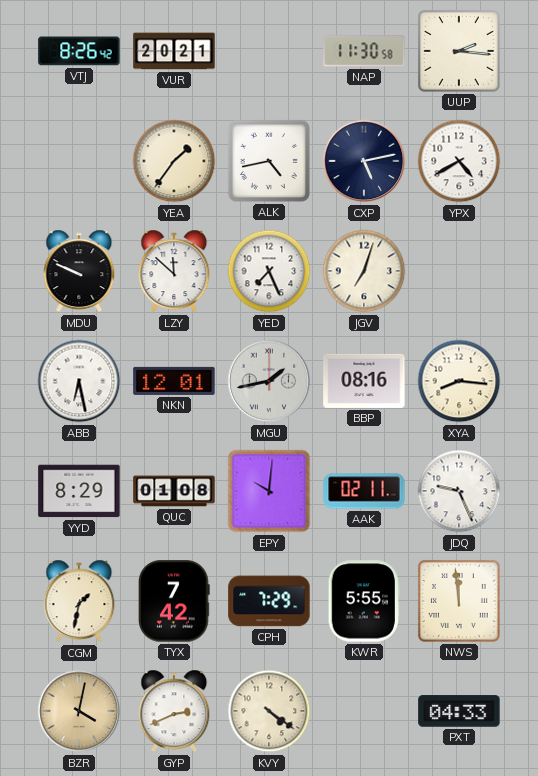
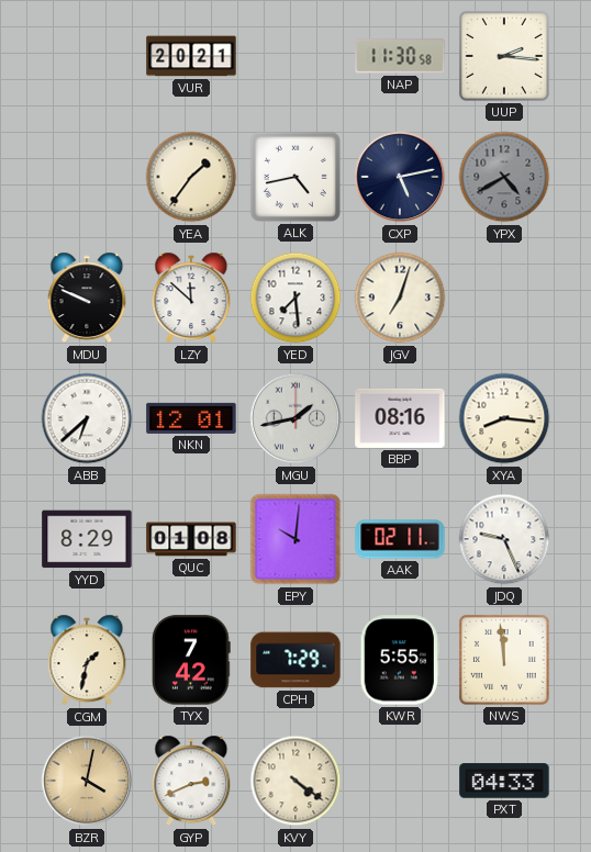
VTJ: 8:26 -> none (79, 51)
YPX dial: white -> grey (504, 177)
YED: 7:26 -> 7:29 (295, 298)
ABB: 6:28 -> 6:38 (87, 418)
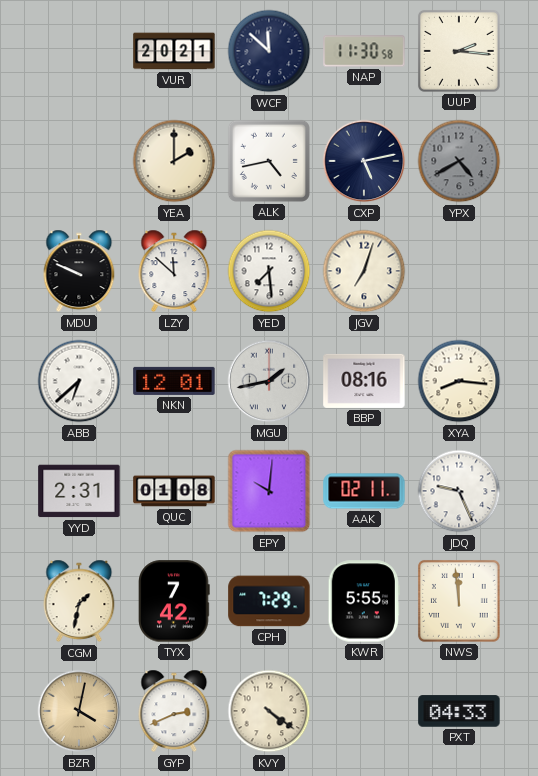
WCF: none -> 11:52 (269, 51)
YEA: 1:36 -> 2:00 (174, 161)
YYD: 8:29 -> 2:31 (79, 491)
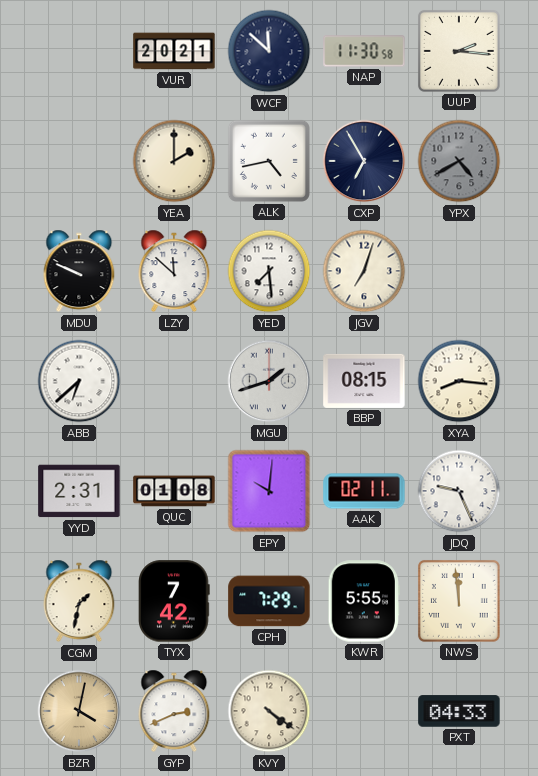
CXP: 5:13 -> 6:55 (364, 161)
NKN: 12:01 -> none (174, 381)
MGU: 1:43 -> 1:42 (269, 381)
BBP: 08:16 -> 08:15 (364, 381)
